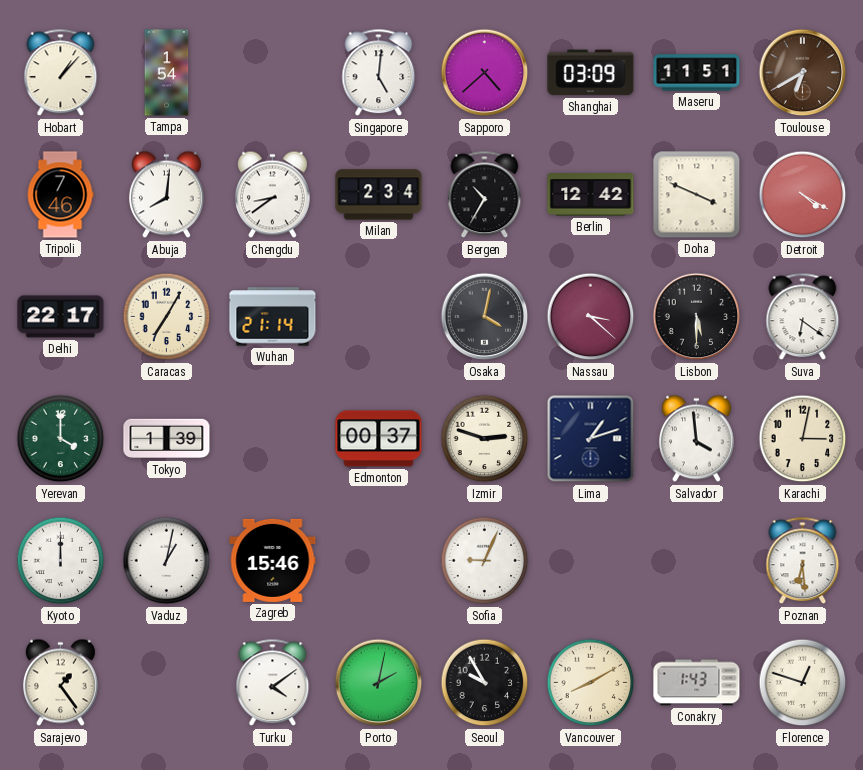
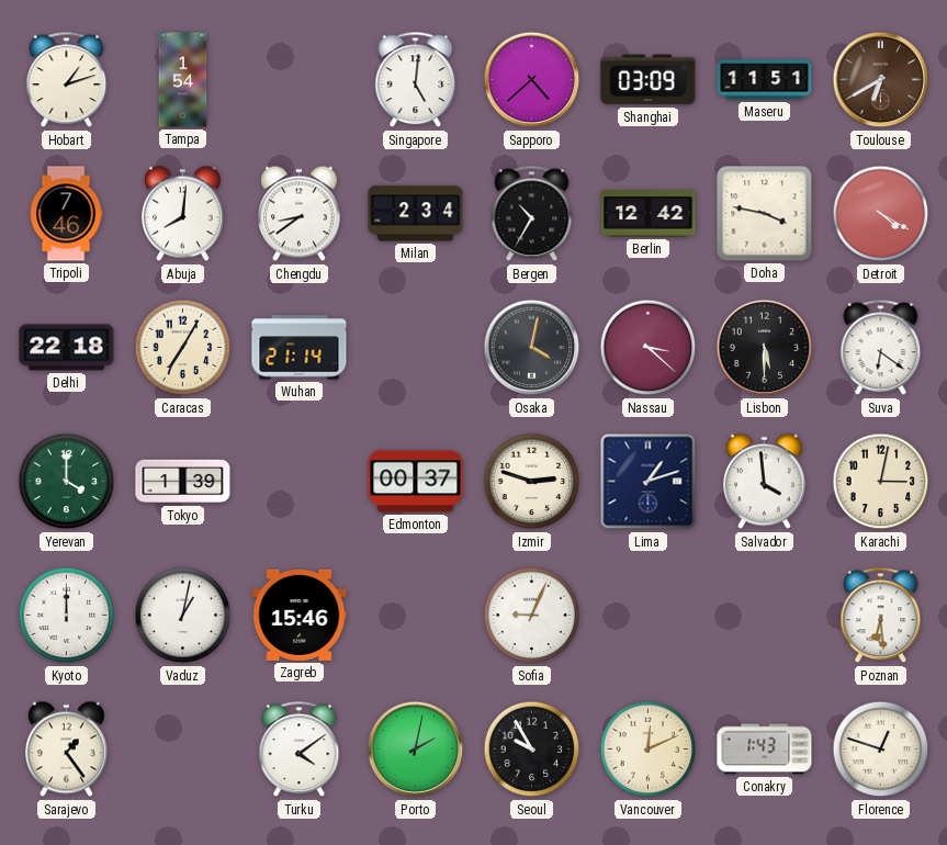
Hobart: 1:07 -> 1:12 (67, 80)
Doha: 3:49 -> 3:47 (765, 214)
Delhi: 22:17 -> 22:18 (67, 348)
Vancouver: 8:10 -> 12:11 (649, 750)
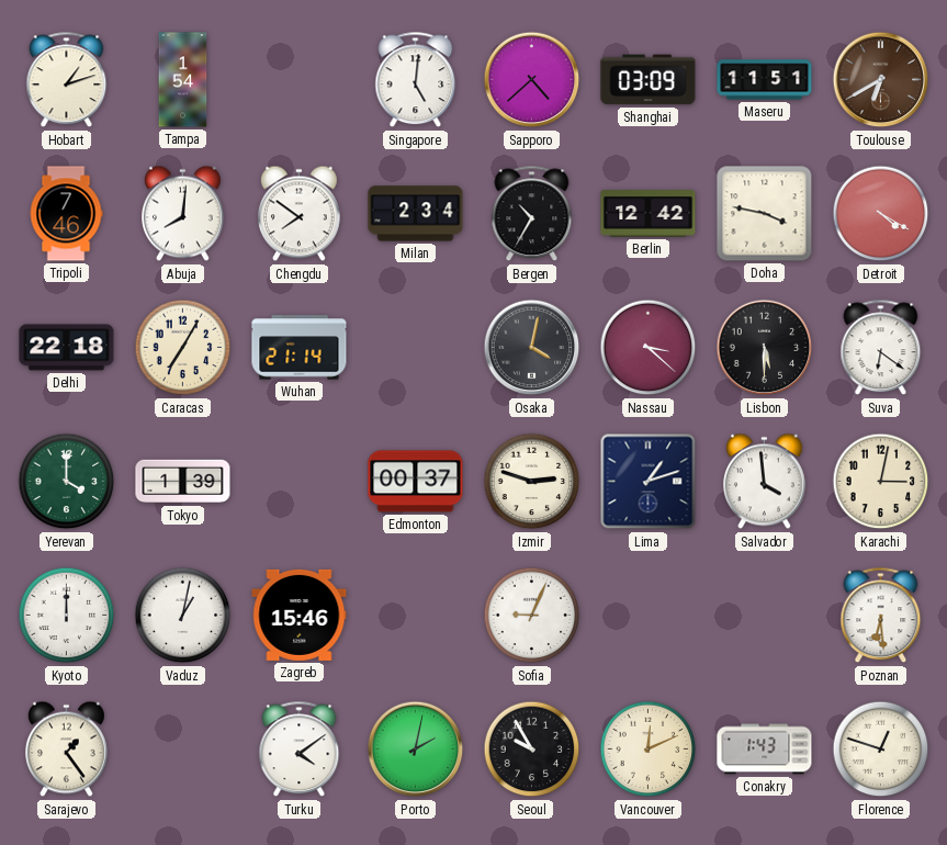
Chengdu: 8:39 -> 7:51 (300, 214)
